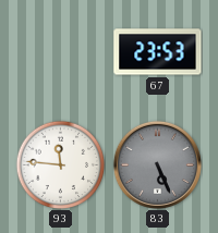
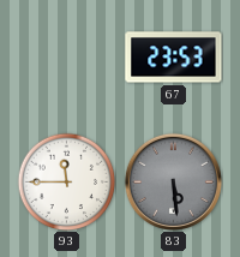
93: 11:46 -> 11:45 (66, 181)
83: 5:26 -> 5:29 (173, 181)
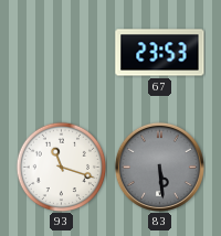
93: 11:45 -> 11:18 (61, 167)
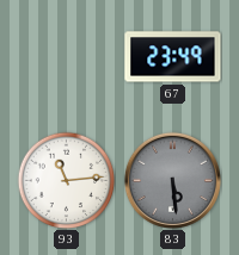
67: 23:53 -> 23:49 (173, 57)
93: 11:18 -> 11:14 (66, 180)
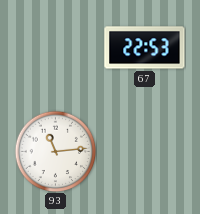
67: 23:49 -> 22:53 (145, 48)
83: 5:29 -> none (172, 180)
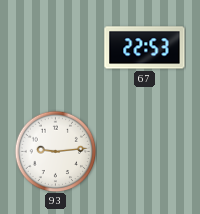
93: 11:14 -> 9:14 (55, 151)
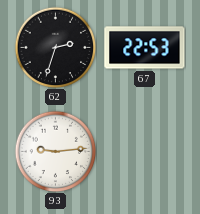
62: none -> 2:33 (55, 47)
